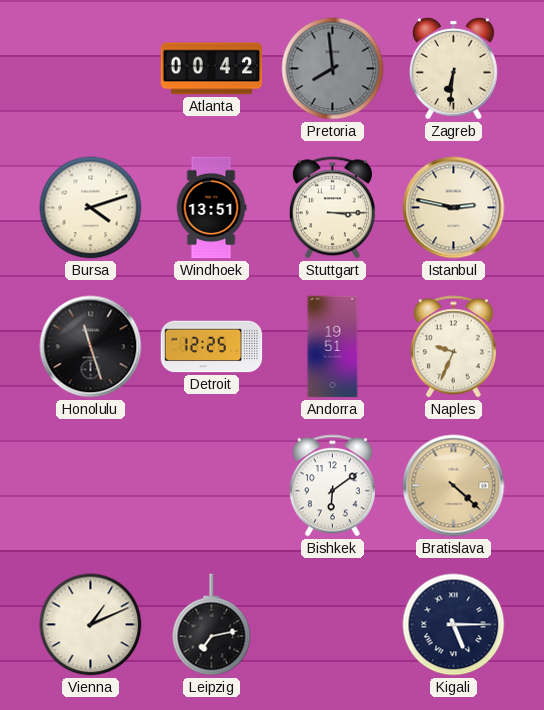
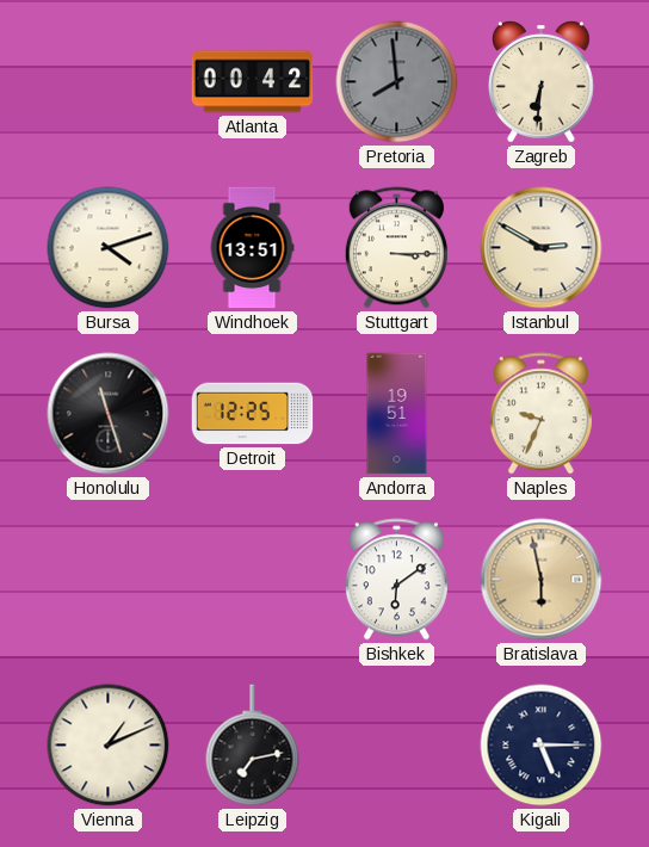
Istanbul: 2:47 -> 2:50 (542, 248)
Bratislava: 4:22 -> 5:58 (542, 580)
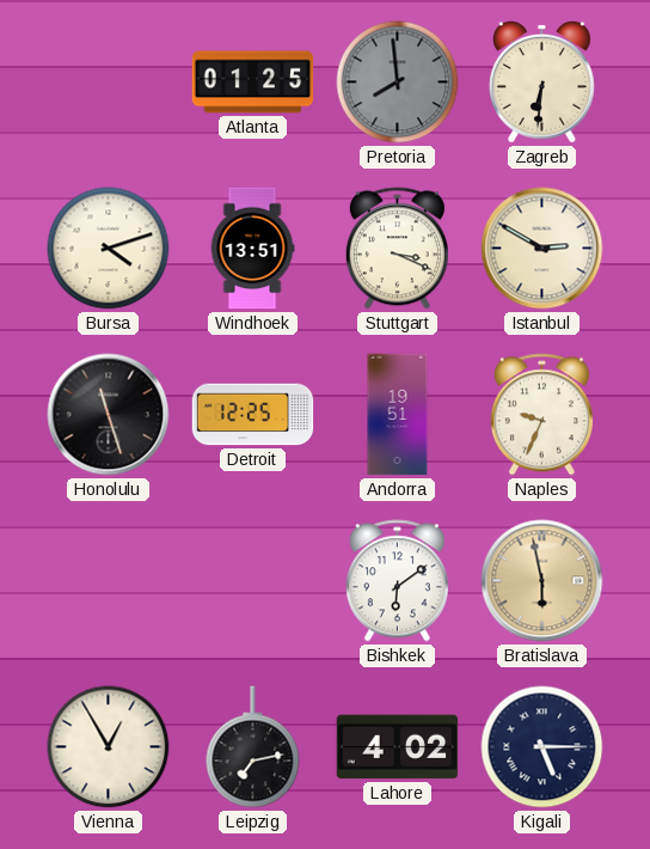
Atlanta: 00:42 -> 01:25 (253, 83)
Stuttgart: 3:15 -> 3:19 (397, 249)
Vienna: 1:11 -> 12:55 (109, 747)
Lahore: none -> 4:02 (398, 747)
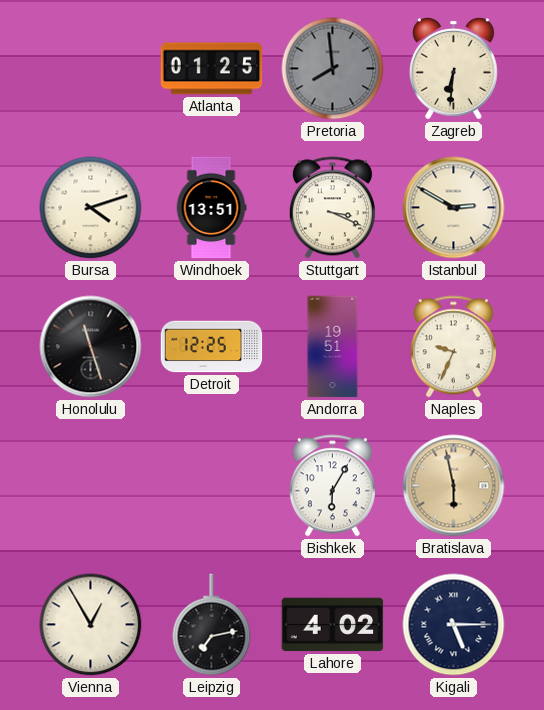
Bishkek: 6:09 -> 6:05 (332, 486)
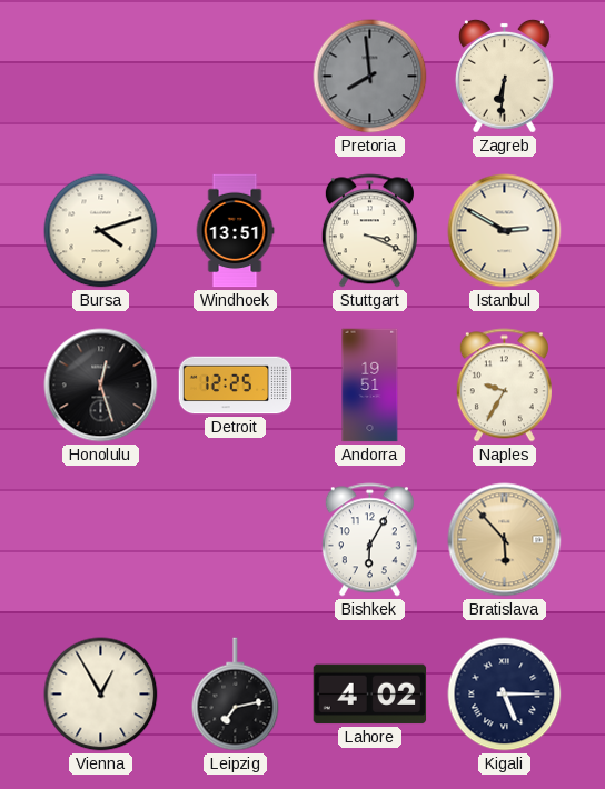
Atlanta: 01:25 -> none (212, 69)
Honolulu: 11:27 -> 12:27 (101, 386)
Naples: 9:34 -> 9:35 (504, 386)
Bratislava: 5:58 -> 5:53 (505, 540)
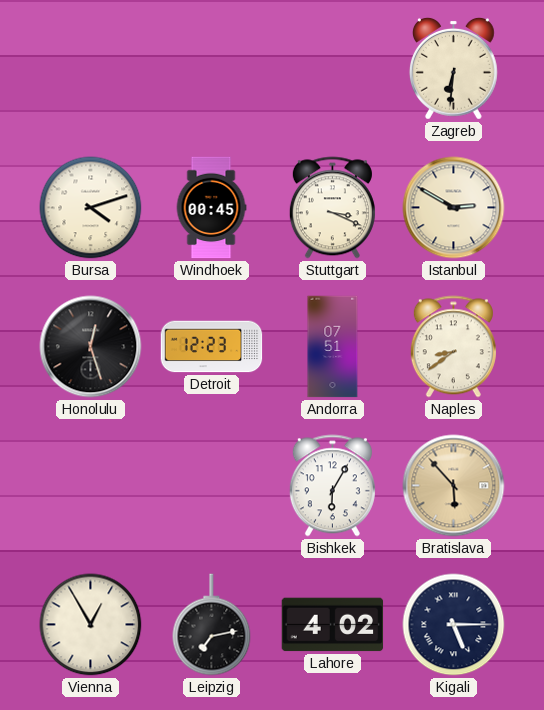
Pretoria: 7:59 -> none (370, 77)
Windhoek: 13:51 -> 00:45 (211, 208)
Detroit: 12:25 -> 12:23 (212, 347)
Andorra: 19:51 -> 07:51 (333, 347)
Naples: 9:35 -> 8:39 (453, 347)
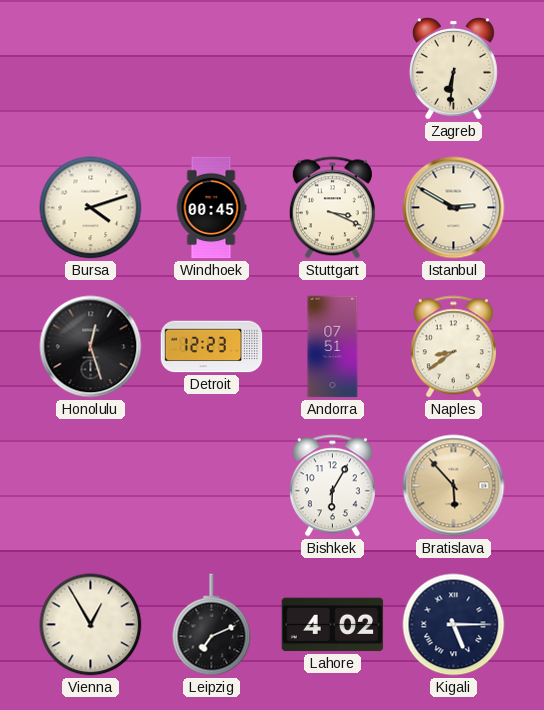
Leipzig: 7:13 -> 7:11 (212, 625)
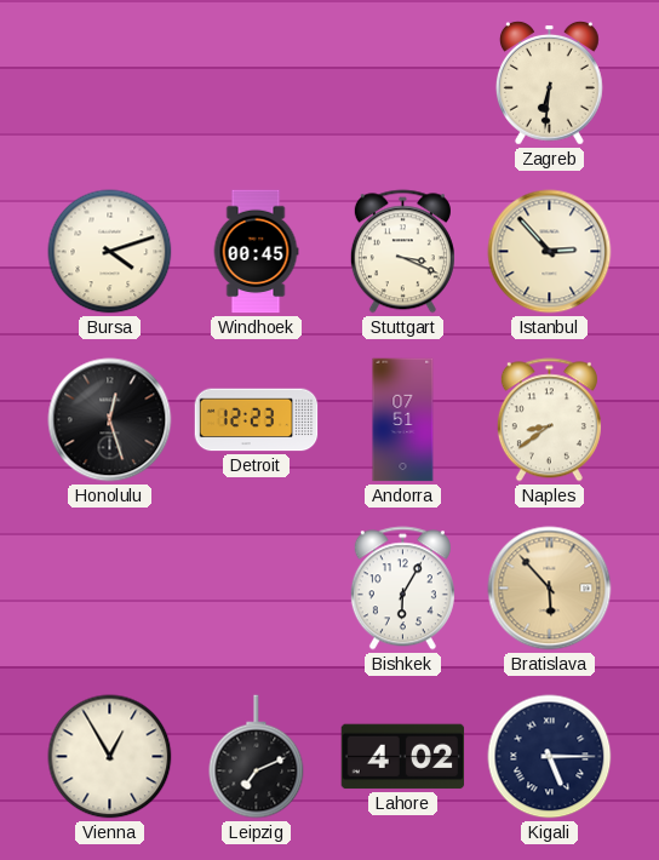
Istanbul: 2:50 -> 2:53 (550, 252)
